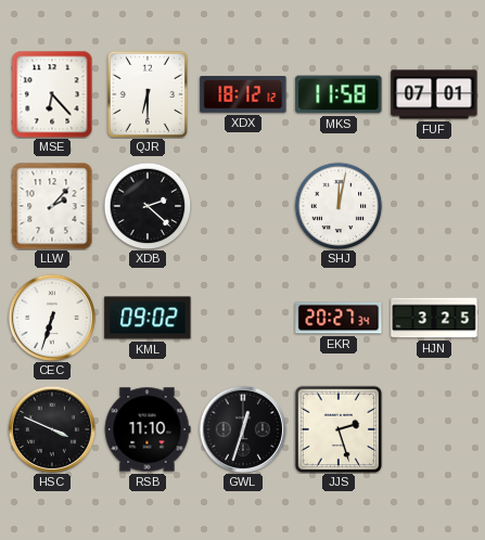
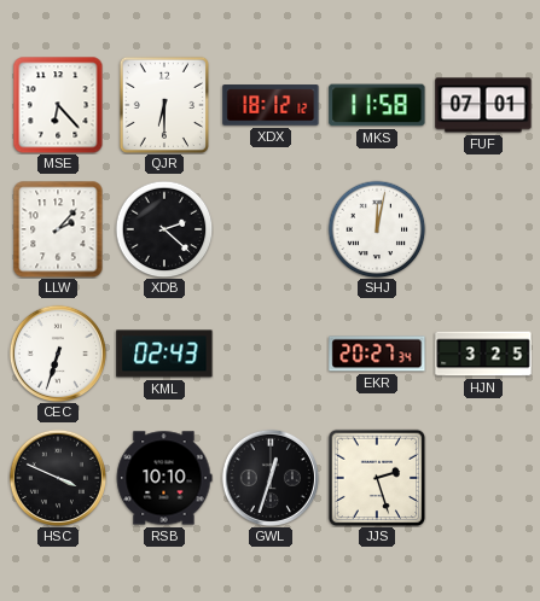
KML: 09:02 -> 02:43 (164, 354)
RSB: 11:10 -> 10:10 (164, 478)
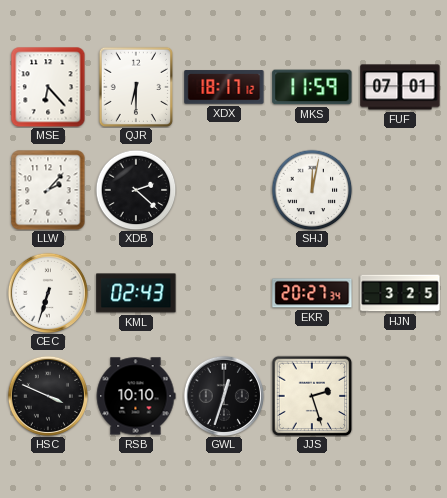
XDX: 18:12 -> 18:17 (224, 87)
MKS: 11:58 -> 11:59 (312, 87)
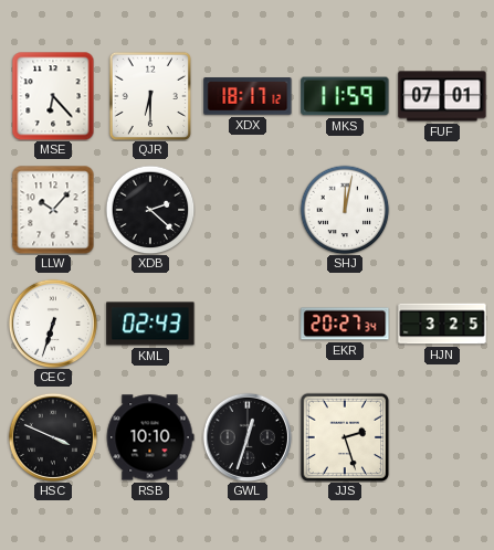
LLW: 2:07 -> 10:07 (53, 210)
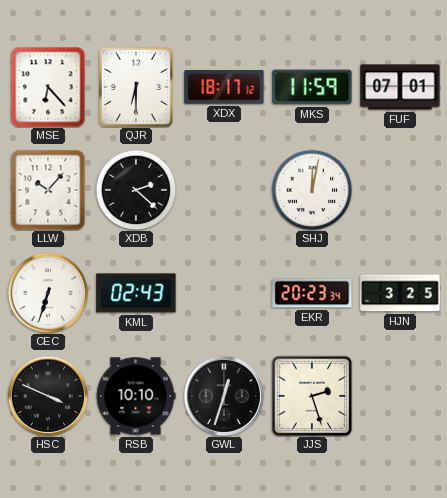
EKR: 20:27 -> 20:23 (312, 293)
